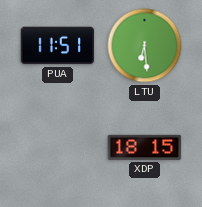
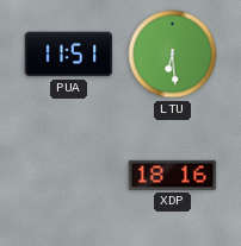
XDP: 18:15 -> 18:16 (173, 175)
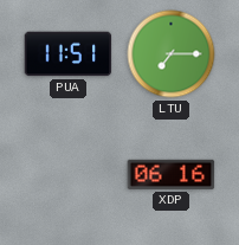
LTU: 6:29 -> 7:15 (172, 54)
XDP: 18:16 -> 06:16 (172, 174)
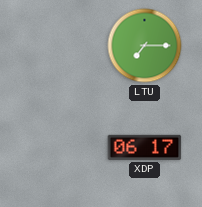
PUA: 11:51 -> none (69, 54)
XDP: 06:16 -> 06:17 (145, 147)
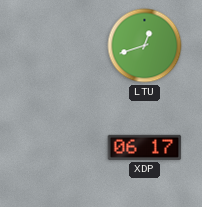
LTU: 7:15 -> 12:42 (145, 46)
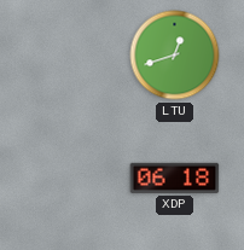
XDP: 06:17 -> 06:18 (175, 178)
